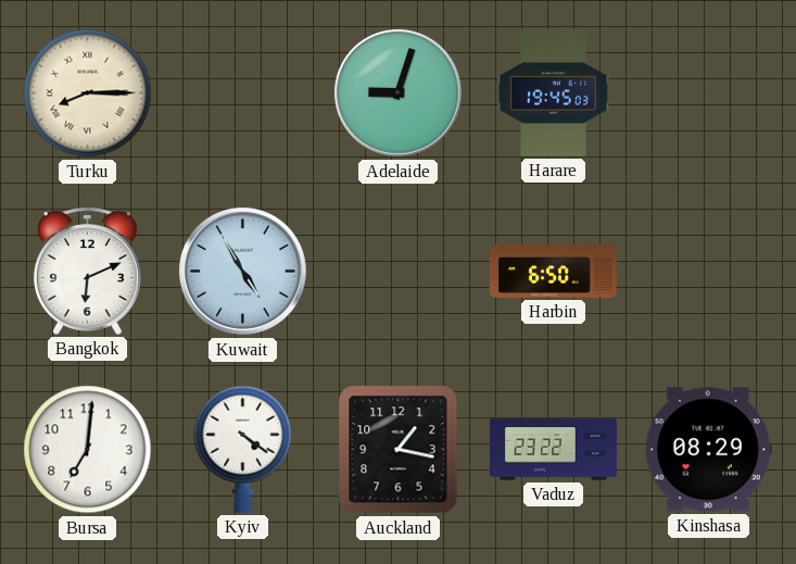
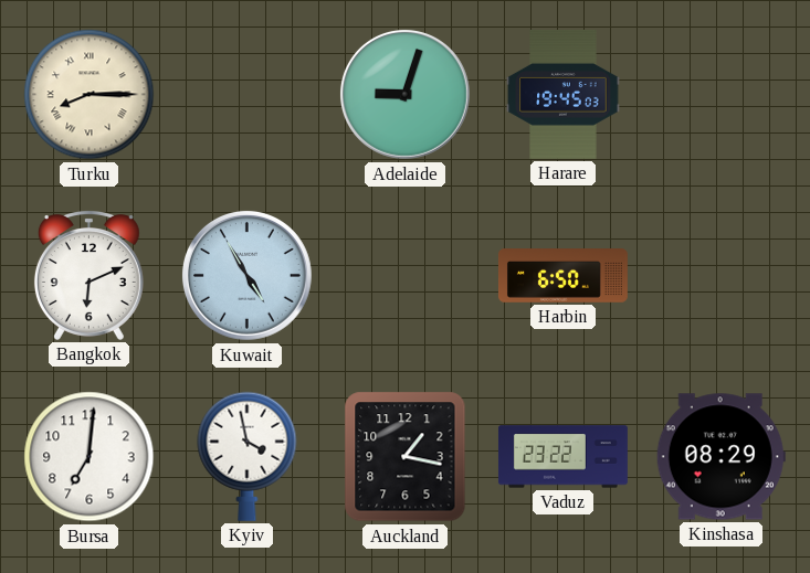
Kyiv: 4:21 -> 3:58 (248, 456)
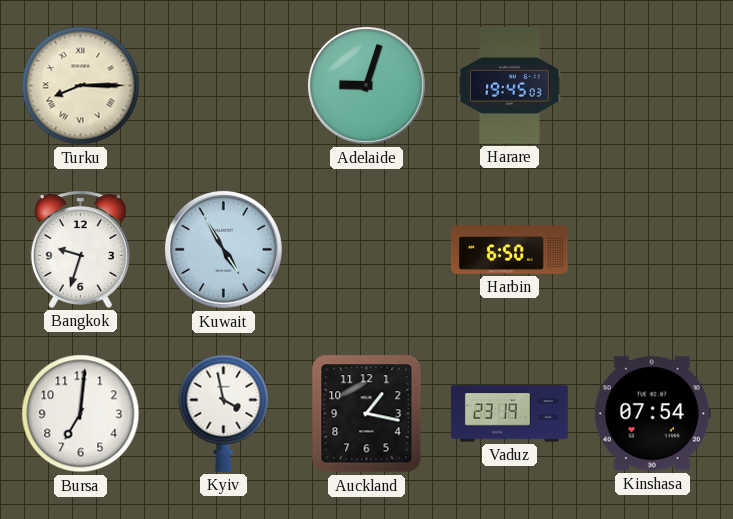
Bangkok: 6:11 -> 9:33 (80, 250)
Vaduz: 23:22 -> 23:19 (509, 414)
Kinshasa: 08:29 -> 07:54 (652, 414)
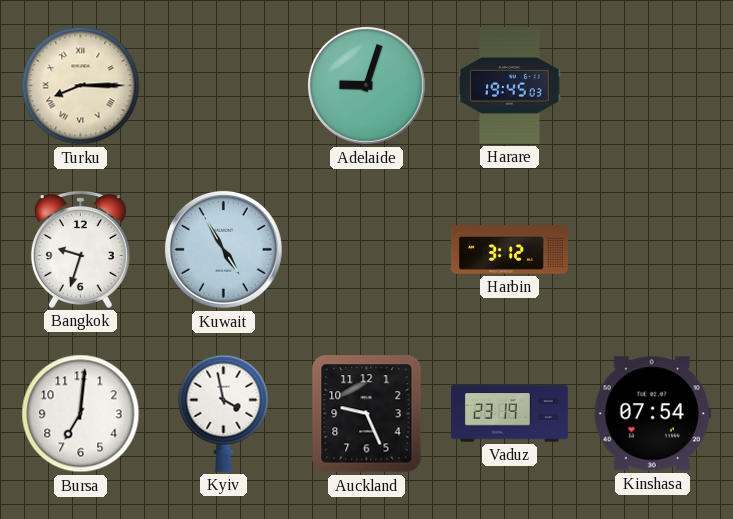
Harbin: 6:50 -> 3:12 (509, 250)
Auckland: 1:17 -> 9:26 (367, 414)
